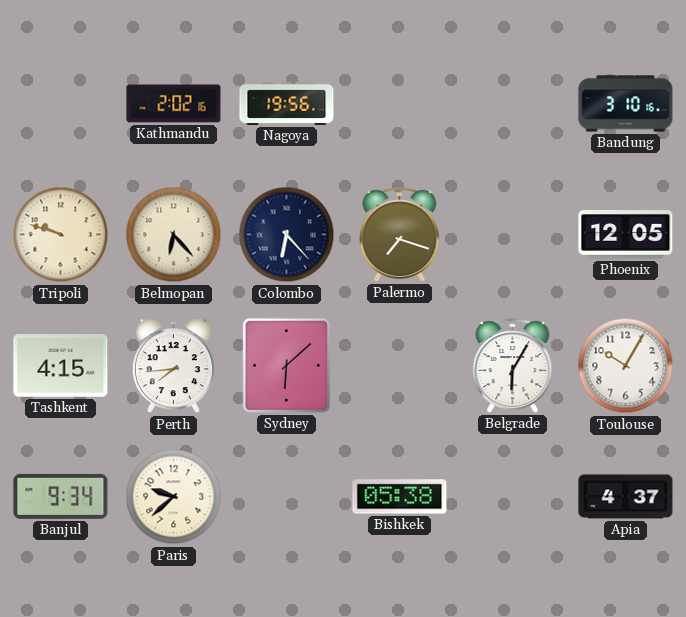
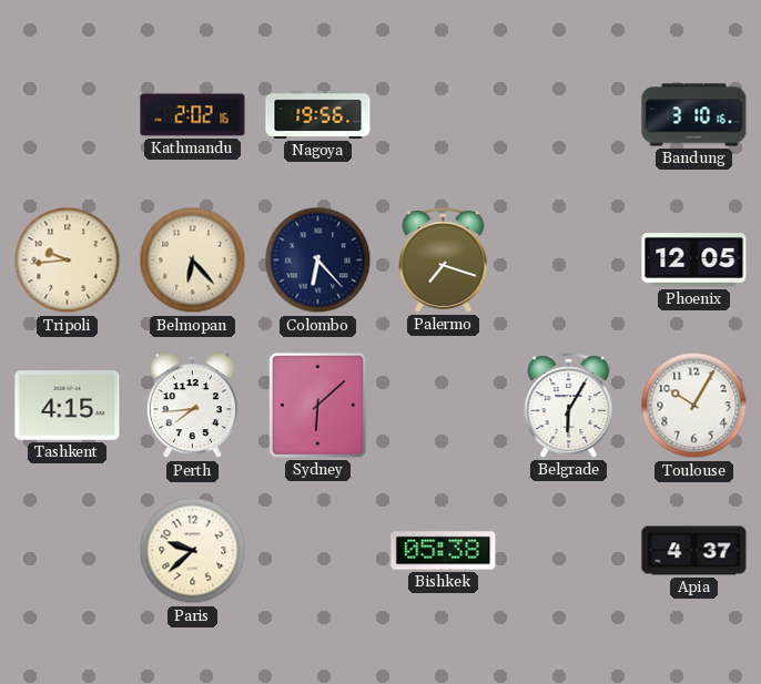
Tripoli: 9:48 -> 9:44 (68, 261)
Banjul: 9:34 -> none (61, 496)
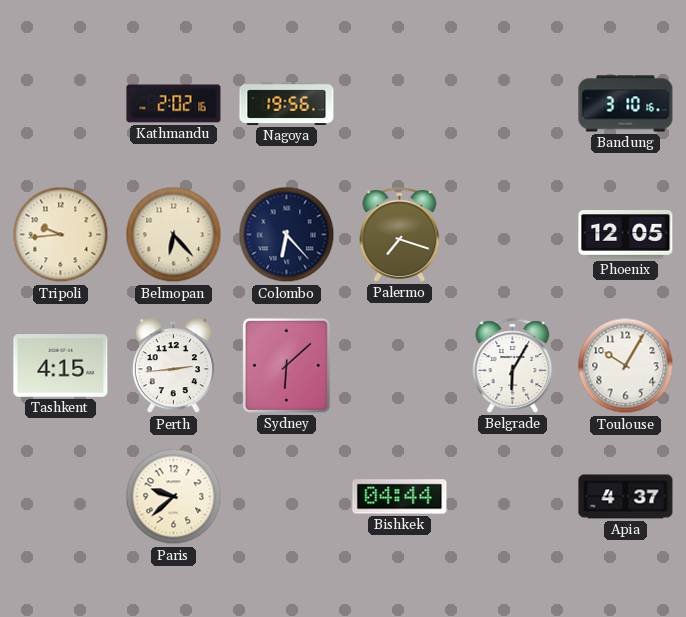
Perth: 7:44 -> 2:44 (173, 366)
Bishkek: 05:38 -> 04:44 (400, 497)
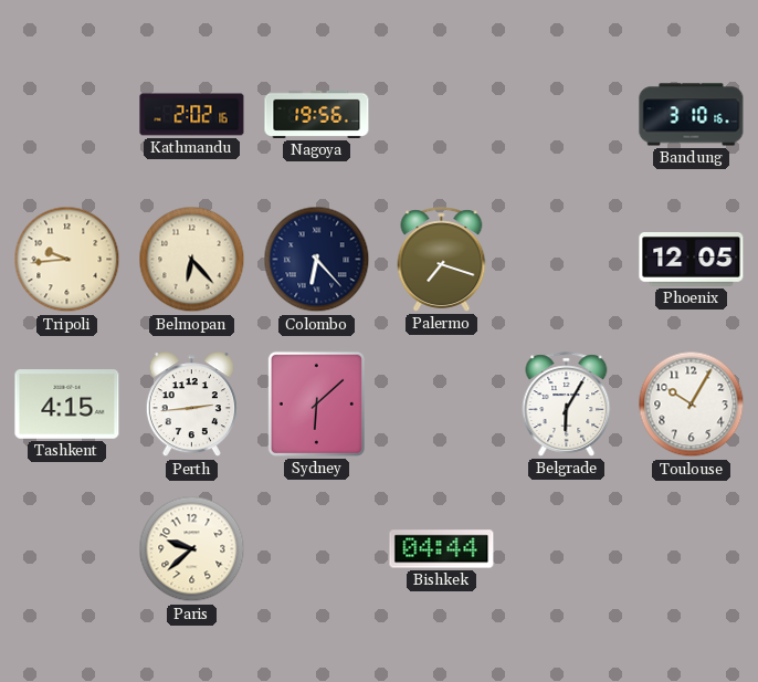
Apia: 4:37 -> none (626, 497)
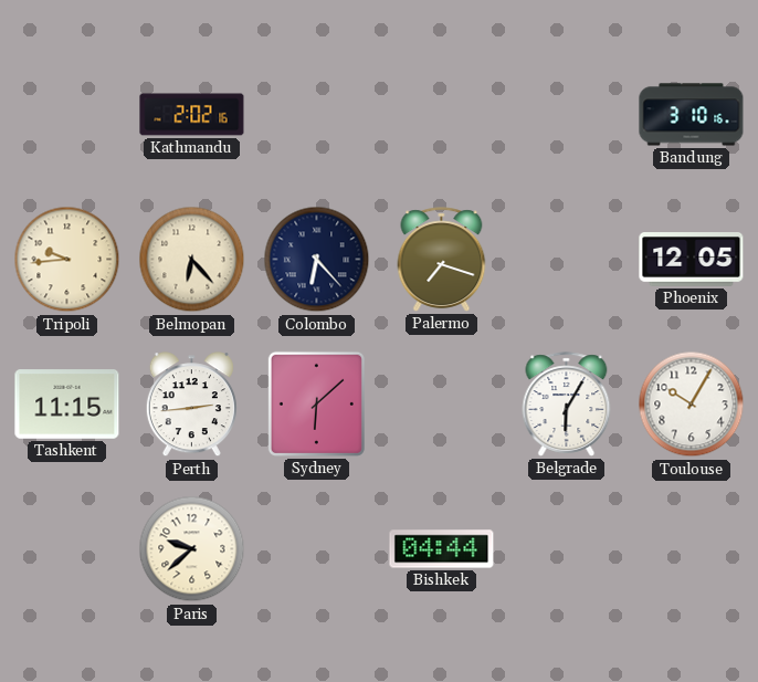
Nagoya: 19:56 -> none (317, 114)
Tashkent: 4:15 -> 11:15 (67, 405)
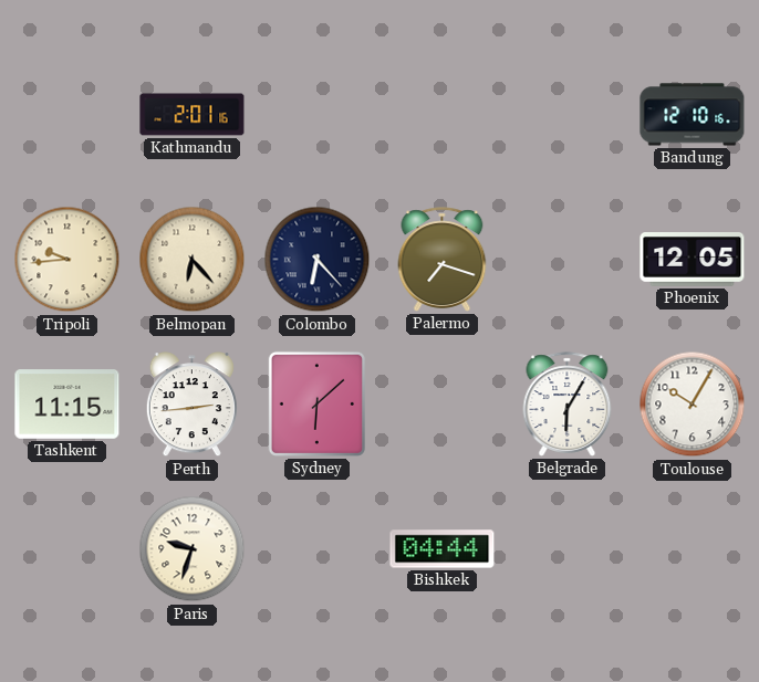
Kathmandu: 2:02 -> 2:01 (193, 115)
Bandung: 3:10 -> 12:10 (693, 115)
Paris: 9:38 -> 9:33 (193, 549)
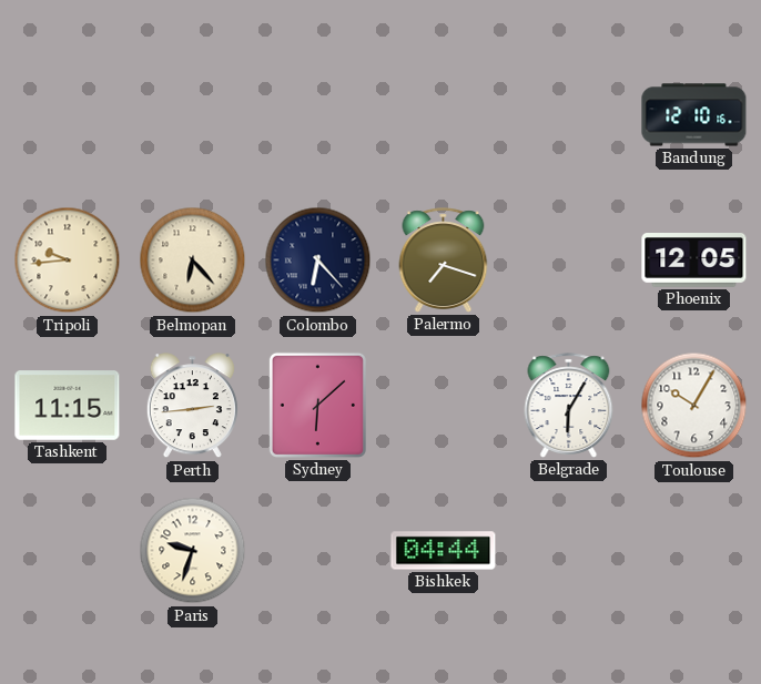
Kathmandu: 2:01 -> none (193, 115)
